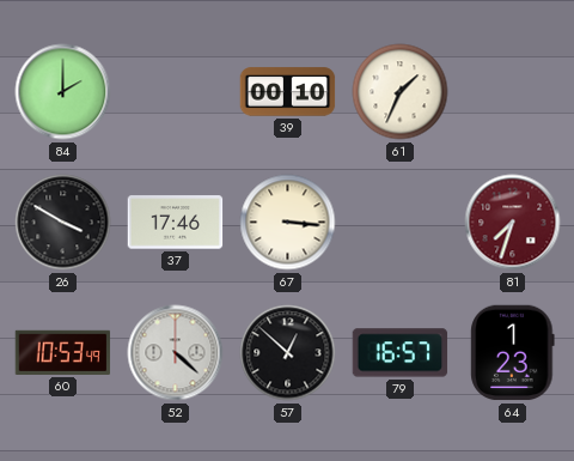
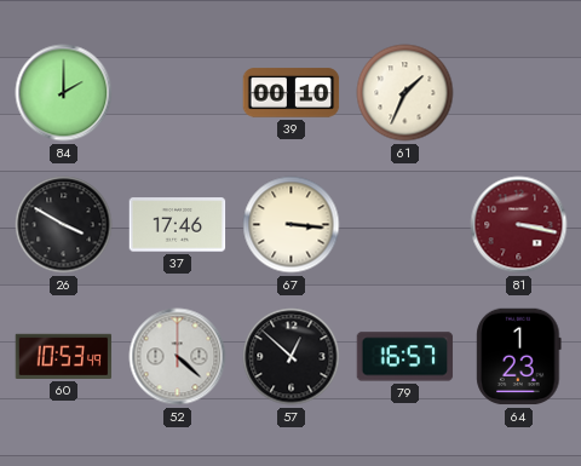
81: 7:33 -> 3:17 (519, 225)
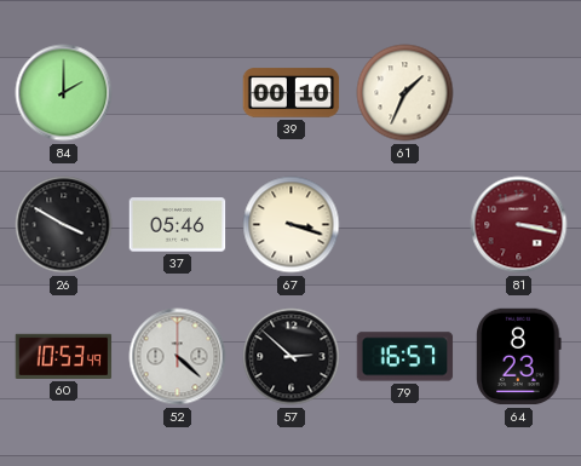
37: 17:46 -> 05:46 (178, 225)
67: 3:16 -> 3:18 (292, 225)
57: 12:52 -> 2:52 (292, 357)
64: 1:23 -> 8:23 (519, 357)
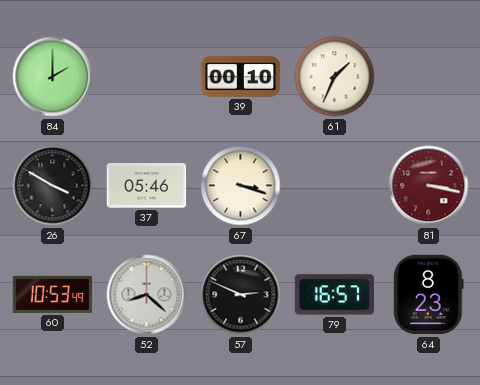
52: 4:22 -> 8:22 (147, 295)
57: 2:52 -> 2:49 (241, 295)
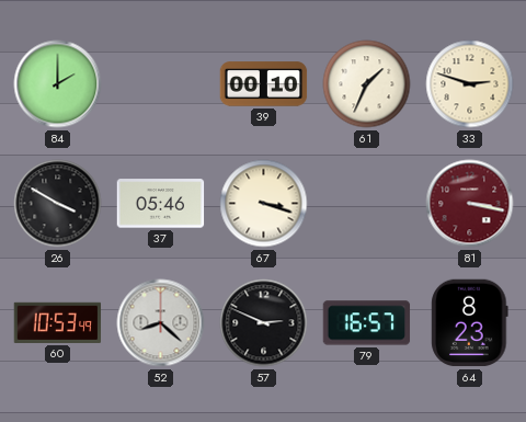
33: none -> 2:48 (470, 84)
